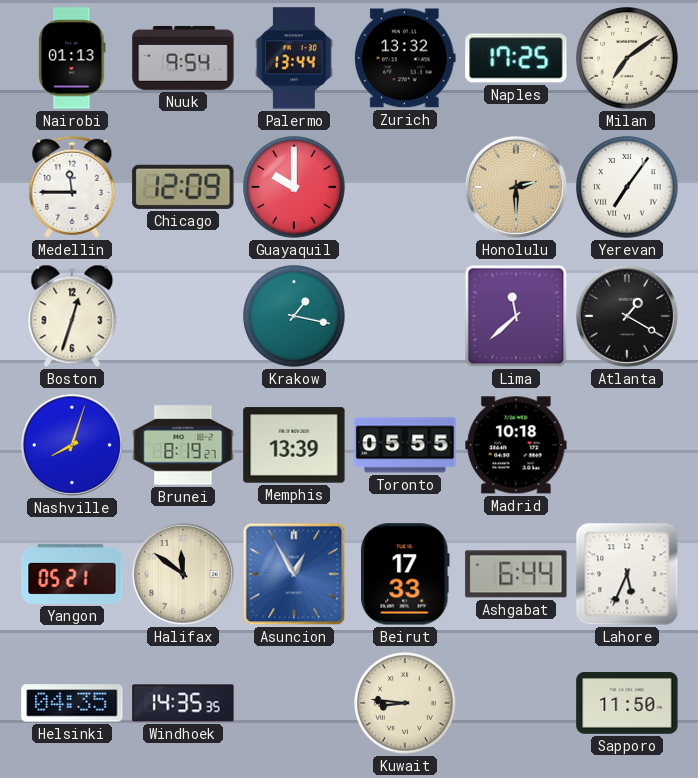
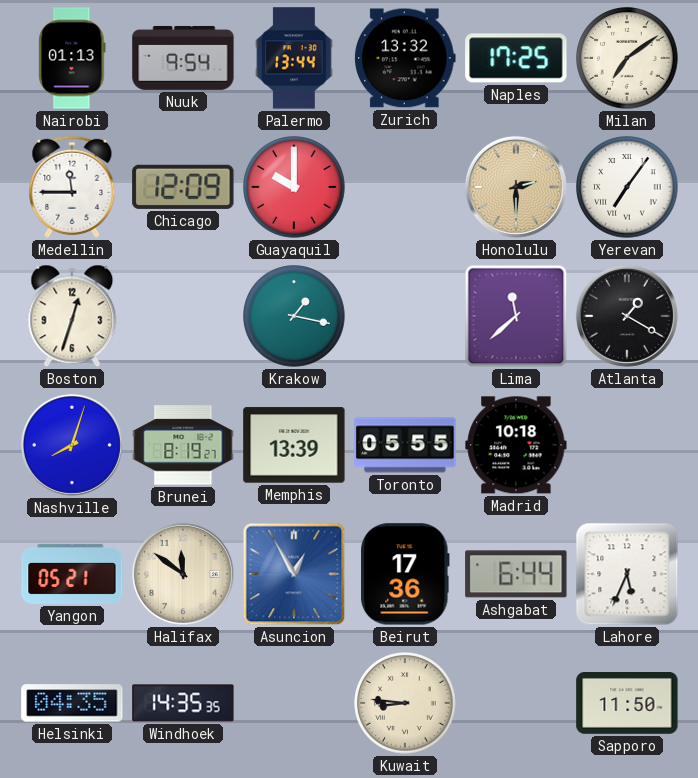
Beirut: 17:33 -> 17:36 (405, 574)
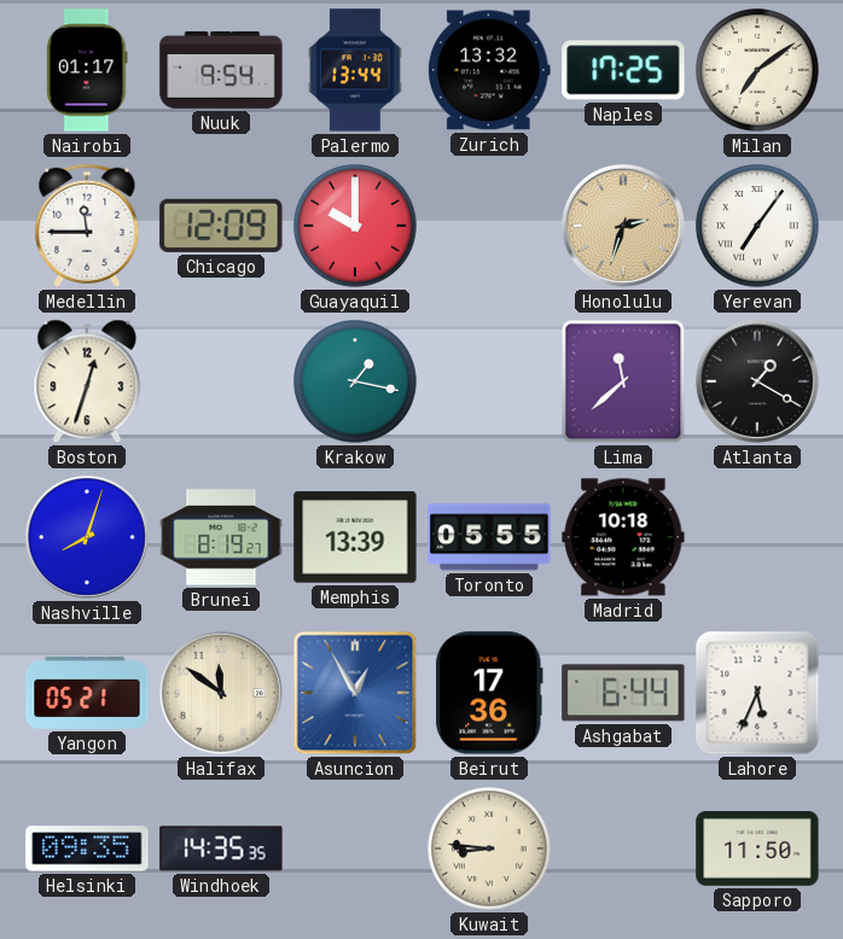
Nairobi: 01:13 -> 01:17 (87, 70)
Honolulu: 2:30 -> 2:33 (623, 226)
Helsinki: 04:35 -> 09:35 (87, 848)
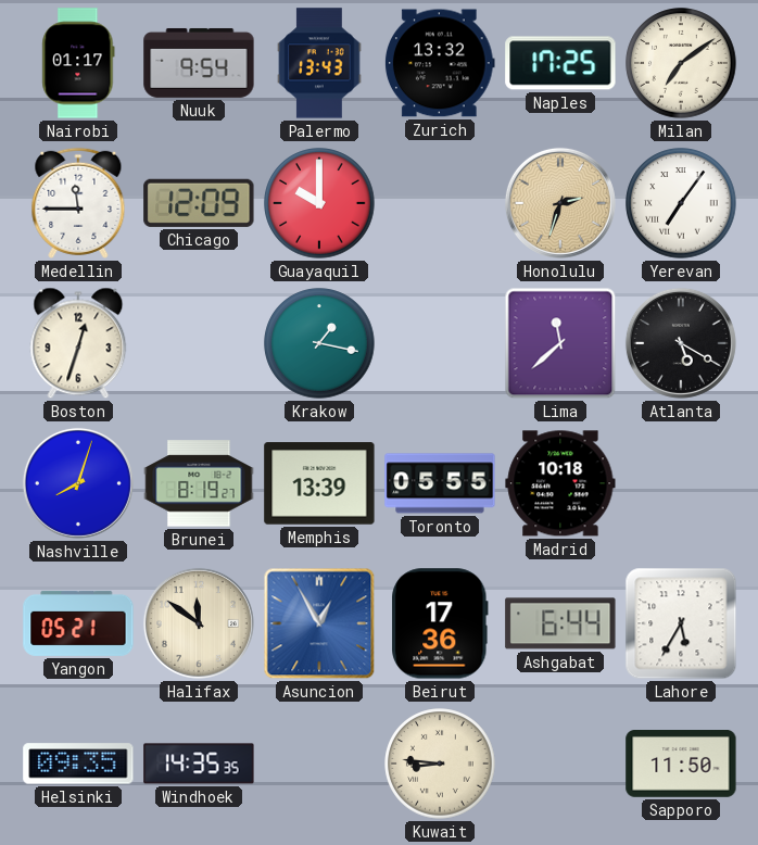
Palermo: 13:44 -> 13:43 (319, 63)
Atlanta: 1:20 -> 5:20 (681, 343)
Lahore: 5:34 -> 5:35 (681, 623)
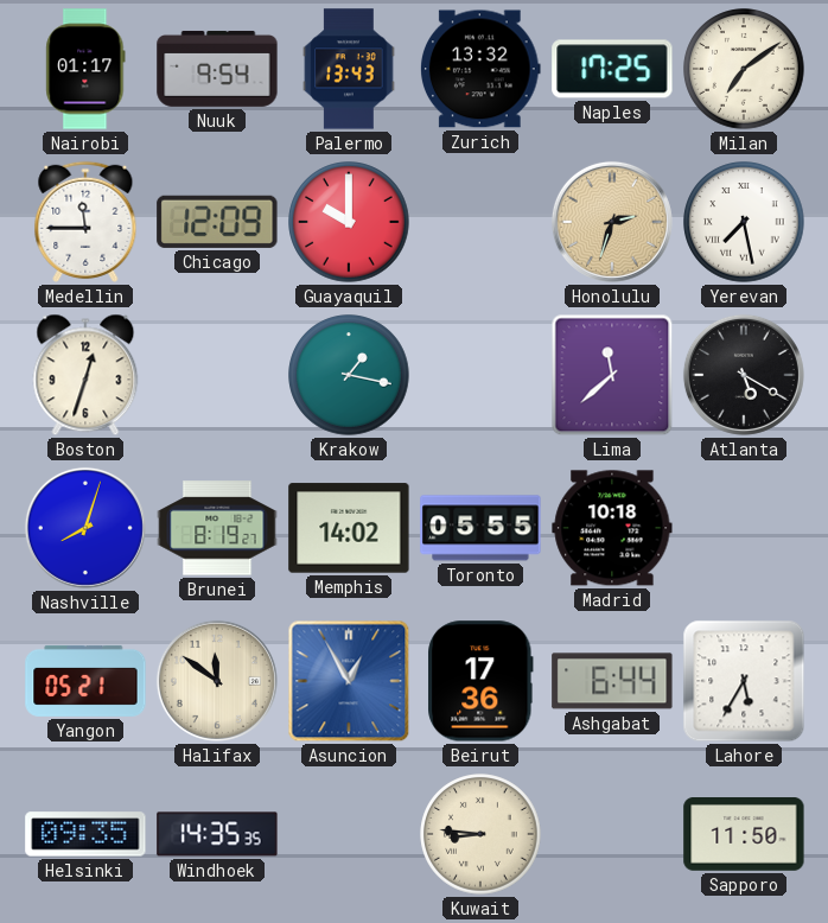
Yerevan: 7:06 -> 7:28 (744, 222)
Memphis: 13:39 -> 14:02 (349, 528)
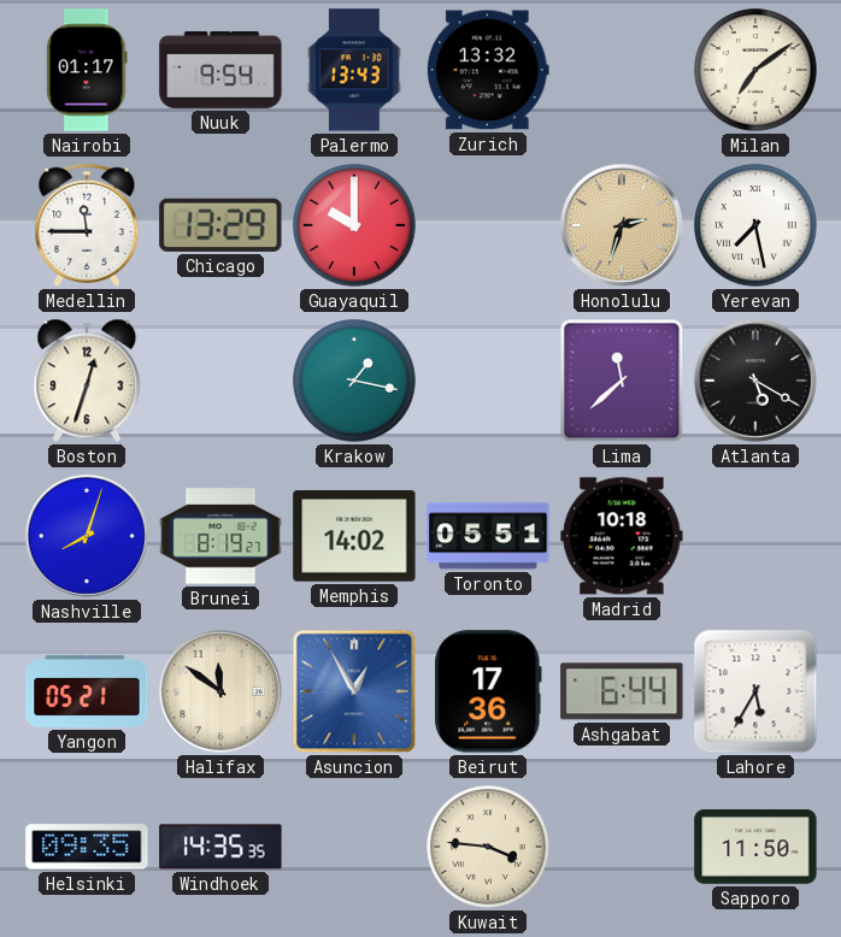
Naples: 17:25 -> none (612, 69)
Chicago: 12:09 -> 13:29 (220, 225)
Toronto: 05:55 -> 05:51 (488, 536)
Kuwait: 8:46 -> 3:46 (488, 847)
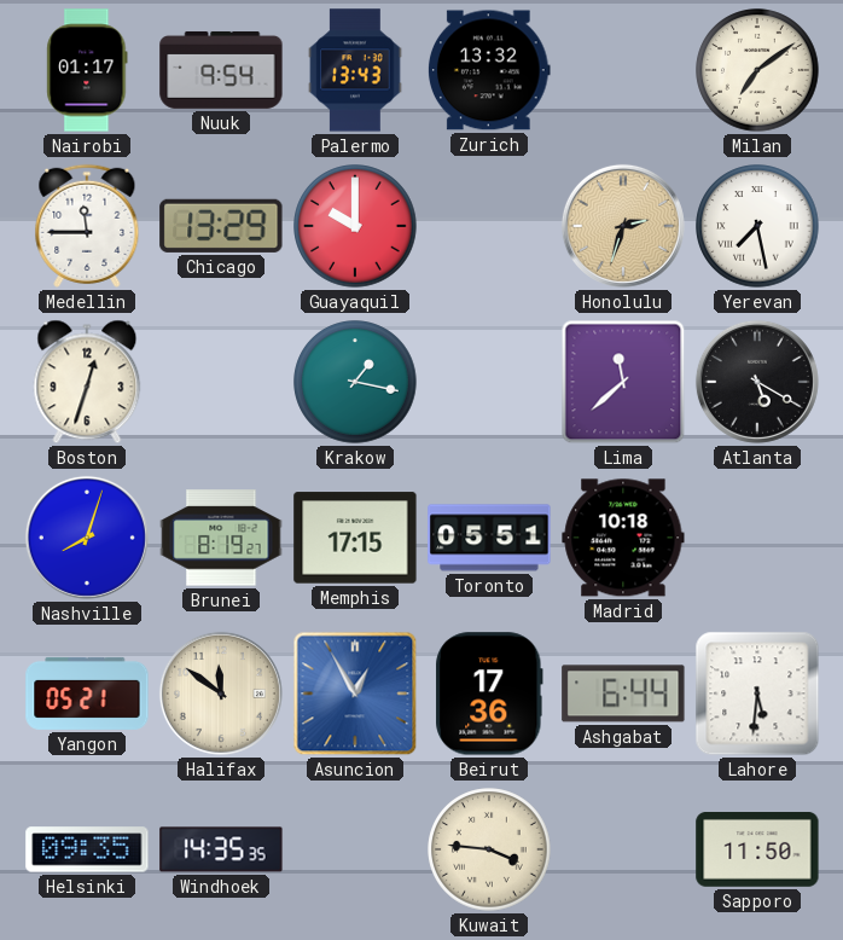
Memphis: 14:02 -> 17:15 (355, 538)
Lahore: 5:35 -> 5:31 (757, 694)
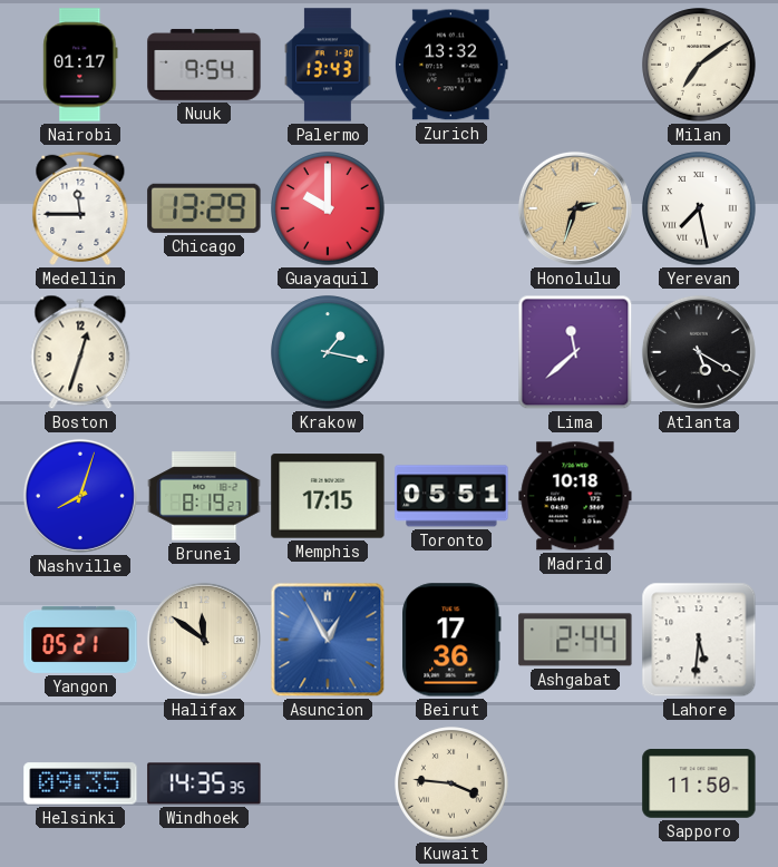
Ashgabat: 6:44 -> 2:44 (575, 640)
